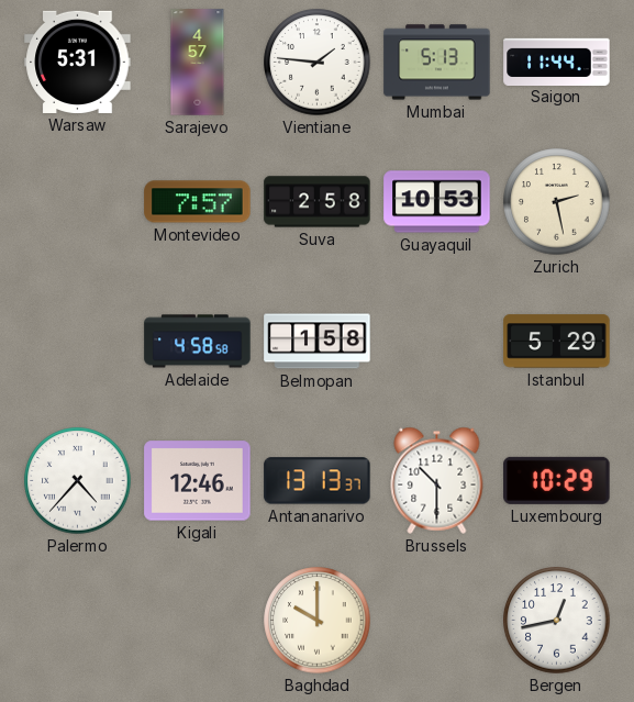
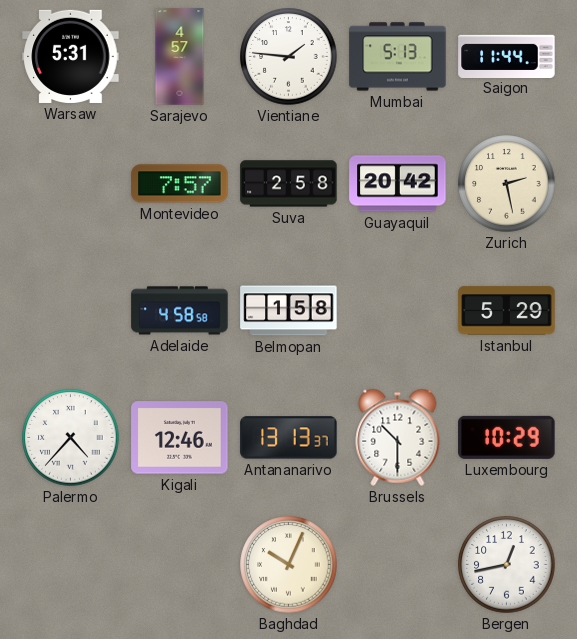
Guayaquil: 10:53 -> 20:42 (398, 184)
Baghdad: 10:00 -> 10:04 (289, 565)
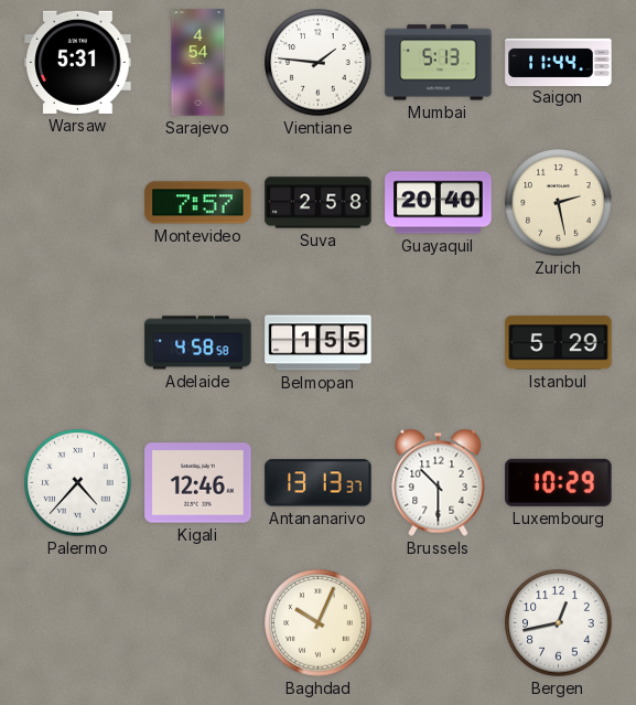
Sarajevo: 4:57 -> 4:54 (198, 63)
Guayaquil: 20:42 -> 20:40 (439, 203)
Belmopan: 1:58 -> 1:55 (319, 343)
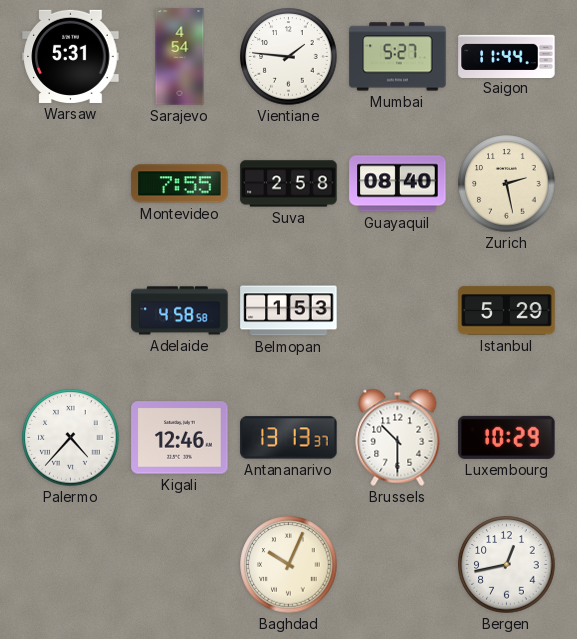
Mumbai: 5:13 -> 5:27 (398, 57)
Montevideo: 7:57 -> 7:55 (180, 184)
Guayaquil: 20:40 -> 08:40 (398, 184)
Belmopan: 1:55 -> 1:53 (289, 311)
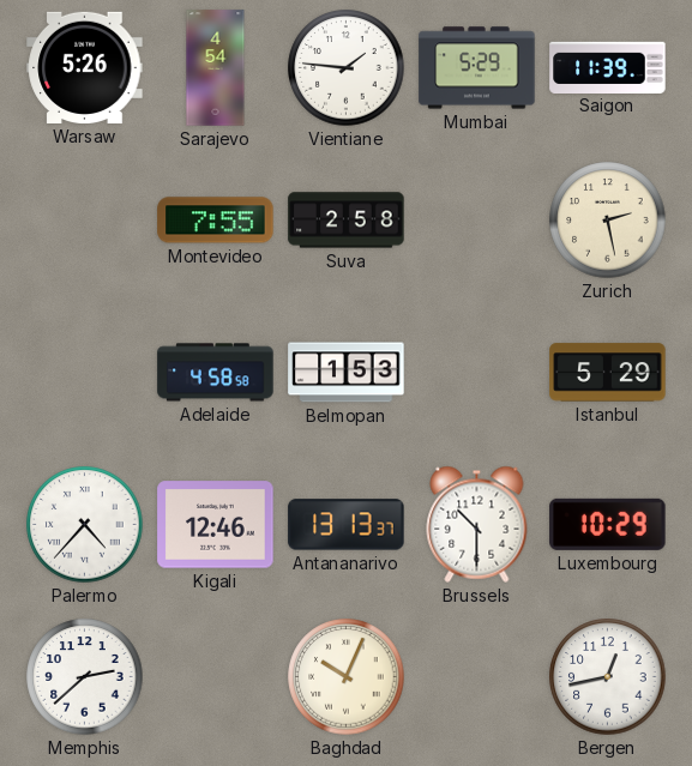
Warsaw: 5:31 -> 5:26 (85, 67)
Mumbai: 5:27 -> 5:29 (477, 68)
Saigon: 11:44 -> 11:39 (608, 67)
Guayaquil: 08:40 -> none (398, 184)
Memphis: none -> 2:38 (85, 677)
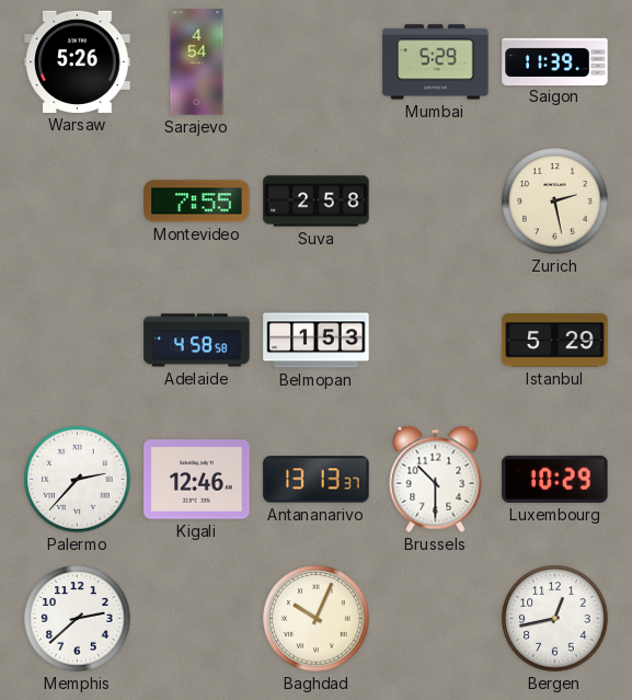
Vientiane: 1:46 -> none (347, 68)
Palermo: 4:37 -> 2:37 (78, 480)
